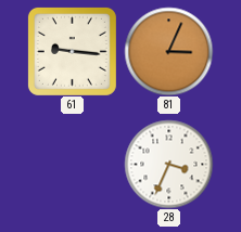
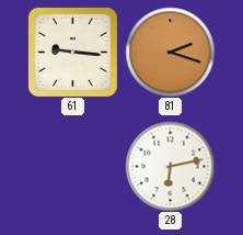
81: 3:04 -> 2:18 (170, 52)
28: 3:34 -> 6:13 (170, 166)
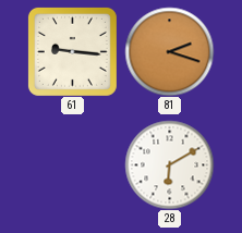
28: 6:13 -> 6:10 (169, 164)
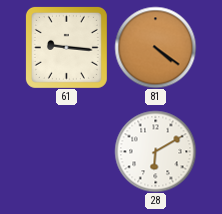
81: 2:18 -> 4:21 (155, 47)
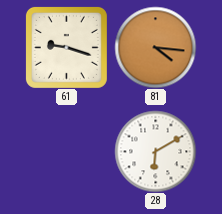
61: 9:16 -> 9:18 (66, 47)
81: 4:21 -> 4:16 (155, 47)
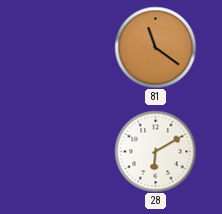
61: 9:18 -> none (66, 47)
81: 4:16 -> 11:21 (155, 47)
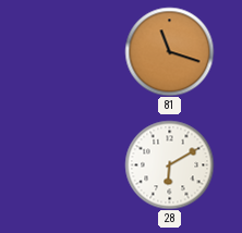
81: 11:21 -> 11:18 (169, 51)
